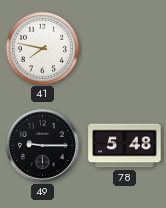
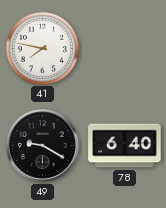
49: 9:15 -> 9:20 (43, 146)
78: 5:48 -> 6:40 (125, 146)
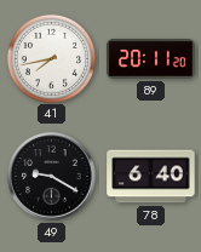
41: 7:47 -> 7:43 (51, 58)
89: none -> 20:11 (151, 59)
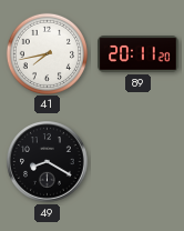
49: 9:20 -> 8:20 (48, 162)
78: 6:40 -> none (151, 177)
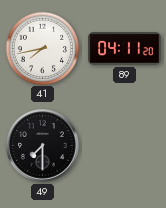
89: 20:11 -> 04:11 (125, 49)
49: 8:20 -> 7:30 (43, 146)
